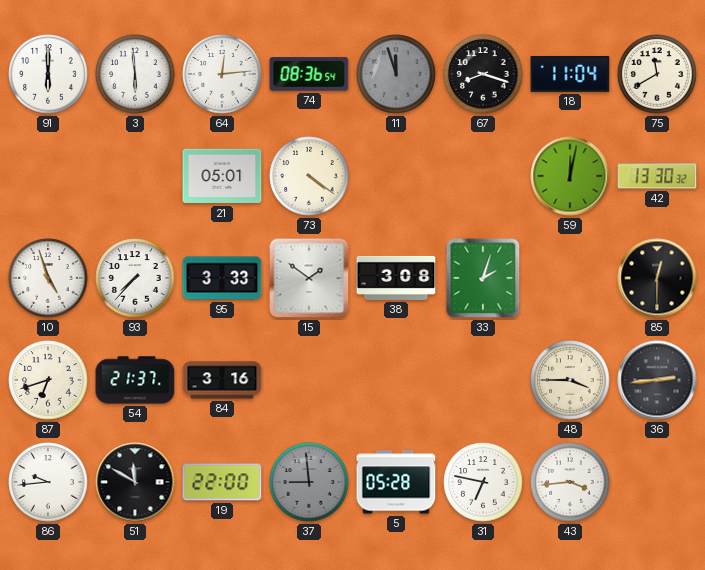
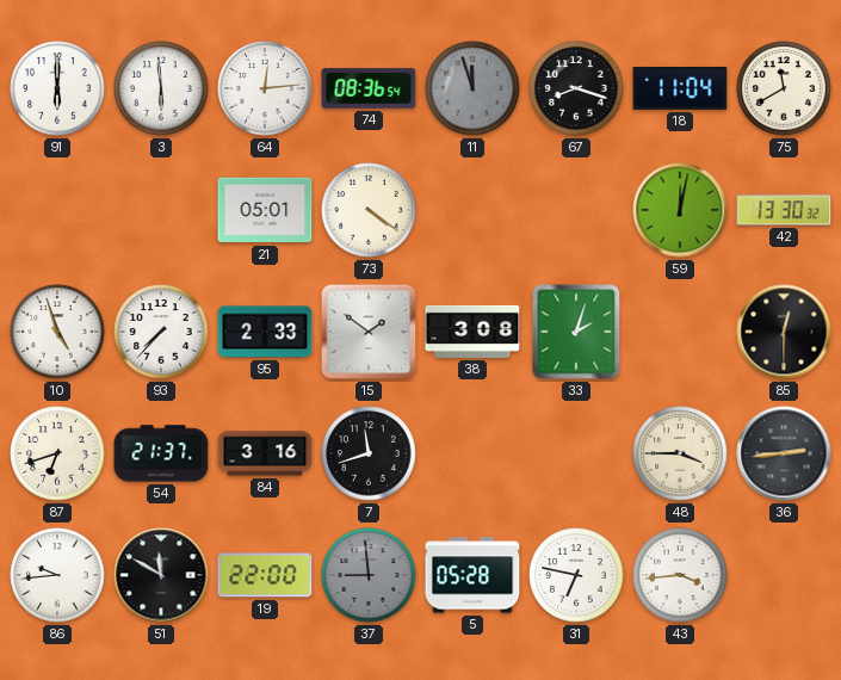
95: 3:33 -> 2:33 (265, 332)
7: none -> 11:42 (369, 453)
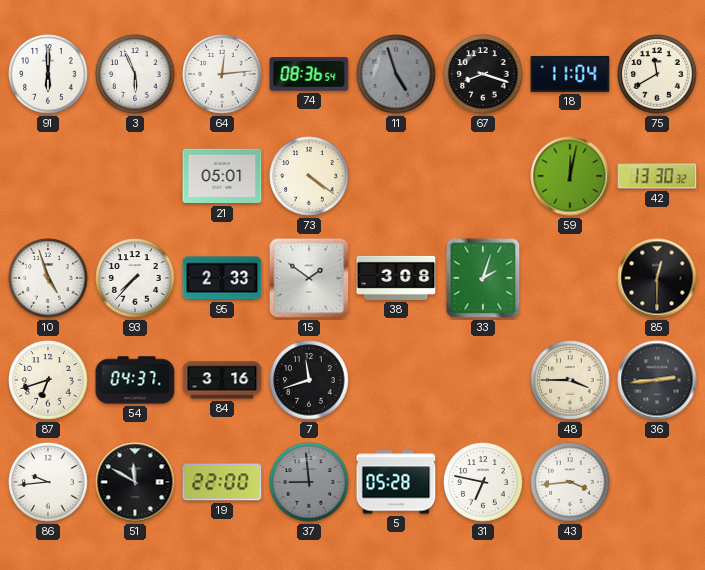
3: 5:59 -> 5:56 (135, 74)
11: 11:57 -> 4:57 (396, 74)
54: 21:37 -> 04:37 (135, 380)
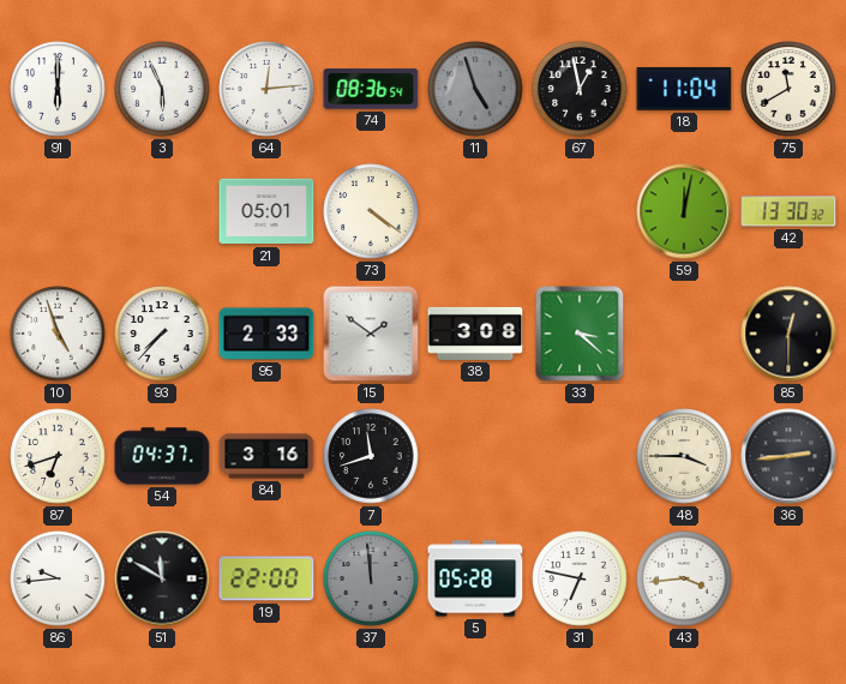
67: 8:18 -> 12:58 (580, 89)
33: 2:03 -> 3:22 (580, 334)
37: 8:59 -> 11:59 (371, 578)
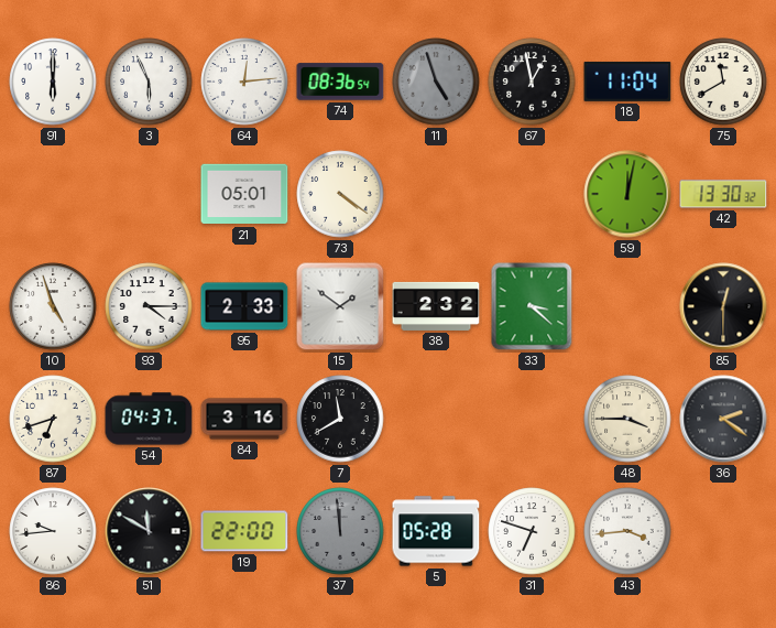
93: 7:37 -> 4:15 (149, 306)
38: 3:08 -> 2:32 (436, 306)
7: 11:42 -> 11:40 (340, 419)
36: 2:44 -> 2:21 (723, 419)
31: 6:47 -> 6:48 (532, 531)
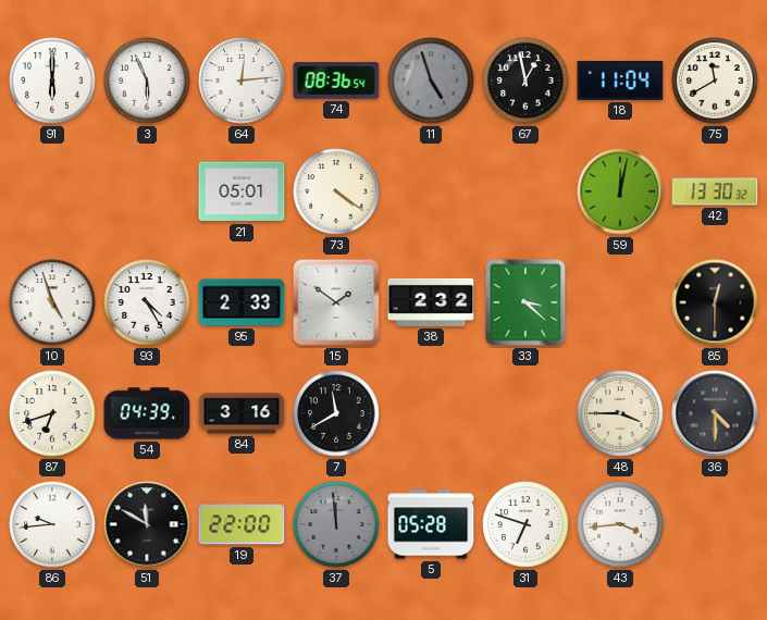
93: 4:15 -> 4:25 (147, 302)
54: 04:37 -> 04:39 (147, 413)
36: 2:21 -> 4:30 (715, 413)
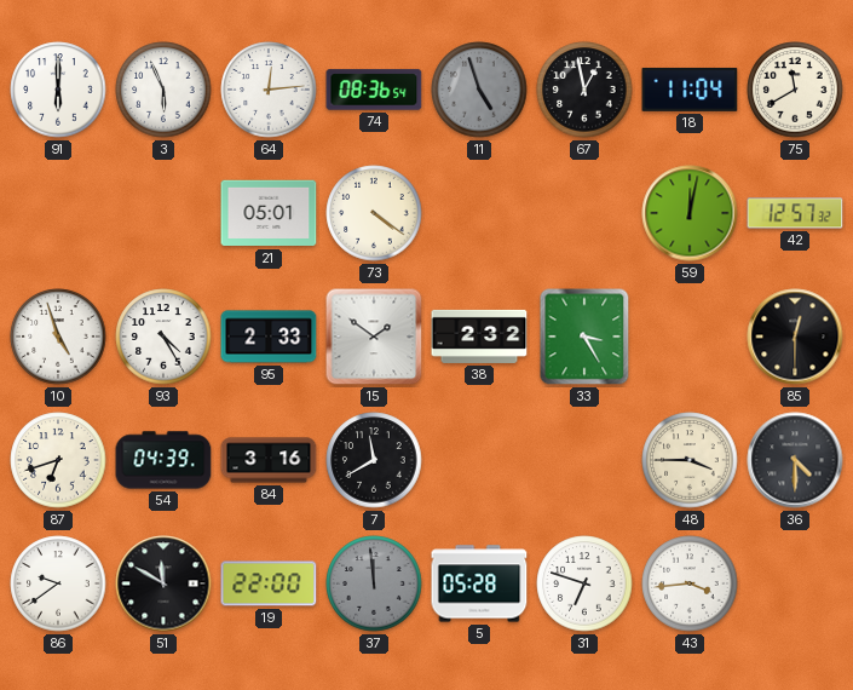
42: 13:30 -> 12:57 (795, 213)
33: 3:22 -> 3:25 (584, 337)
86: 9:44 -> 9:39 (58, 583)
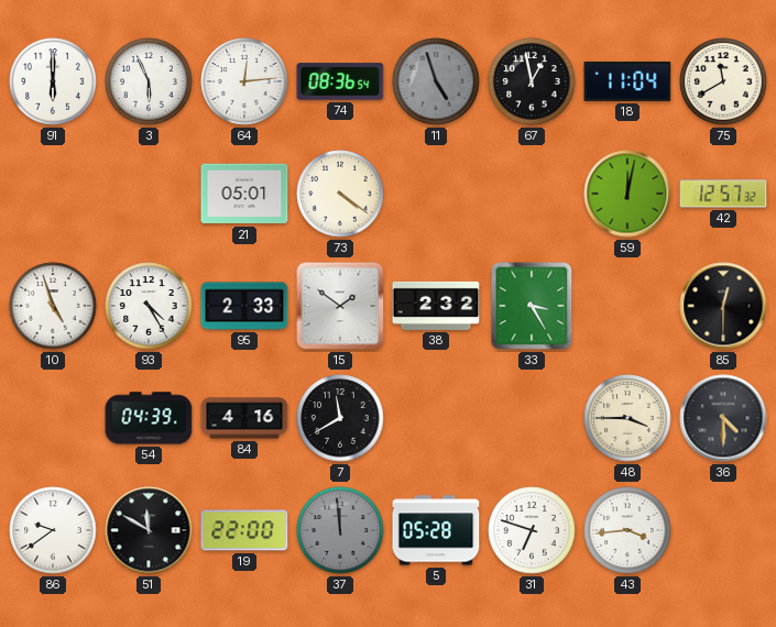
87: 6:42 -> none (58, 460)
84: 3:16 -> 4:16 (244, 418)
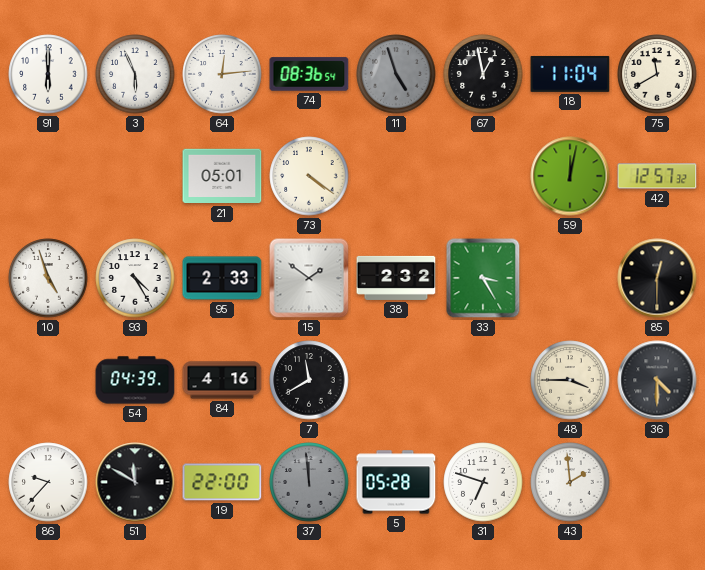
86: 9:39 -> 9:37 (48, 482)
43: 3:44 -> 1:59 (570, 482)
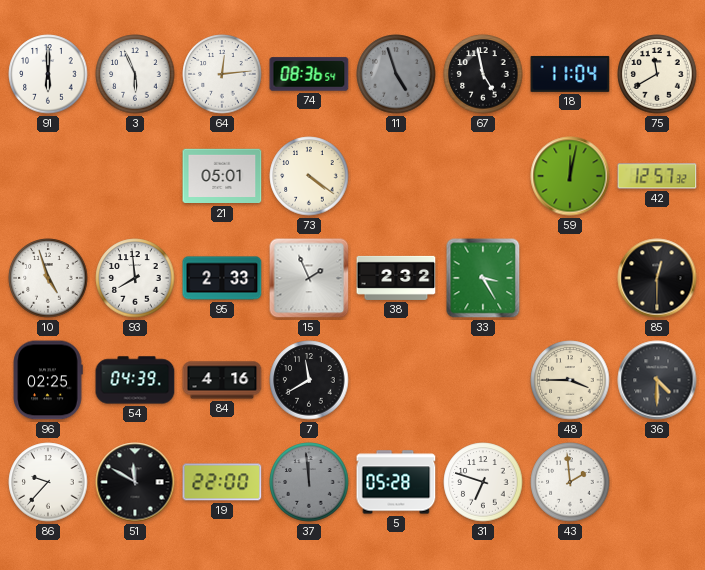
67: 12:58 -> 4:58 (483, 74)
93: 4:25 -> 7:59 (135, 278)
15: 1:51 -> 1:56 (309, 278)
96: none -> 02:25 (48, 380)
